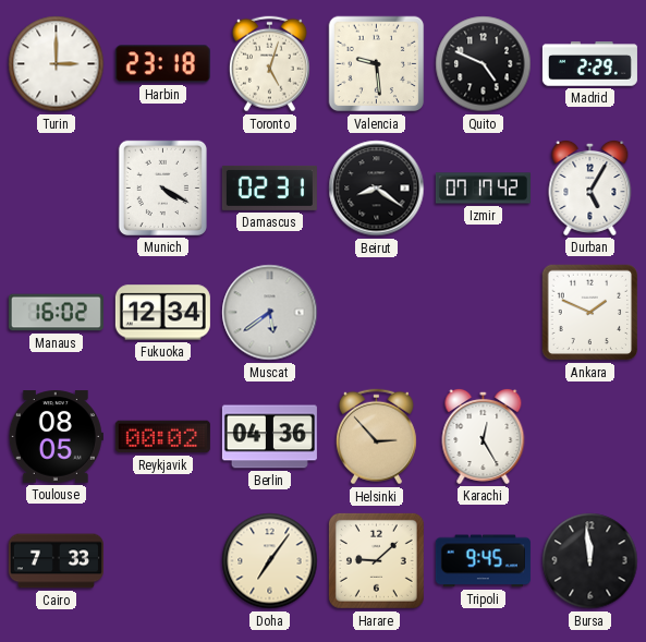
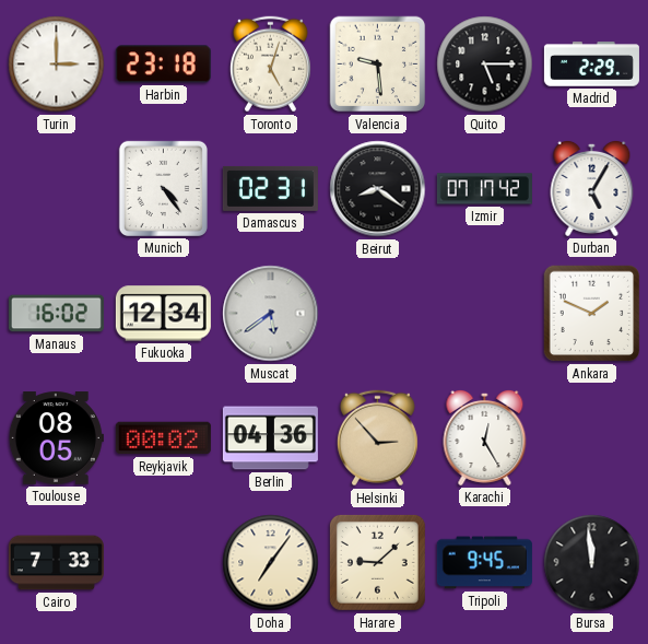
Quito: 4:49 -> 5:15 (485, 65)
Munich: 4:20 -> 4:24 (163, 188)
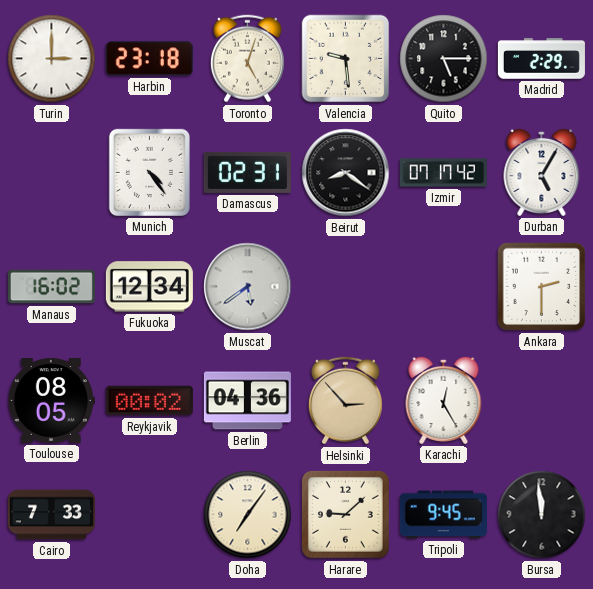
Ankara: 1:49 -> 2:30 (542, 287)
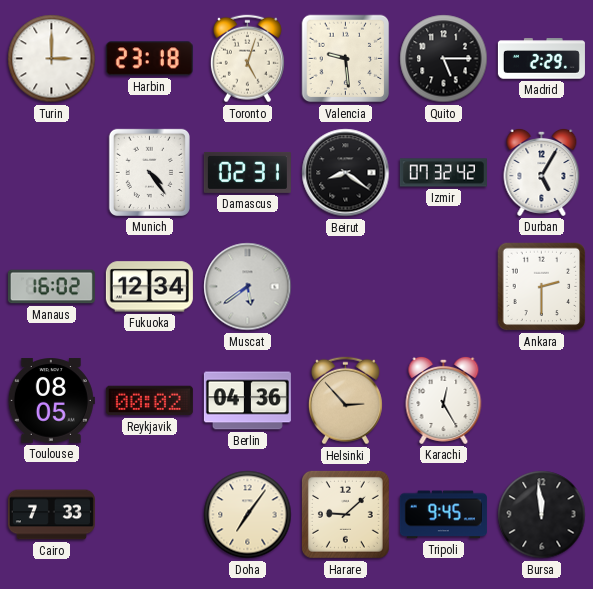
Izmir: 07:17 -> 07:32 (443, 173)
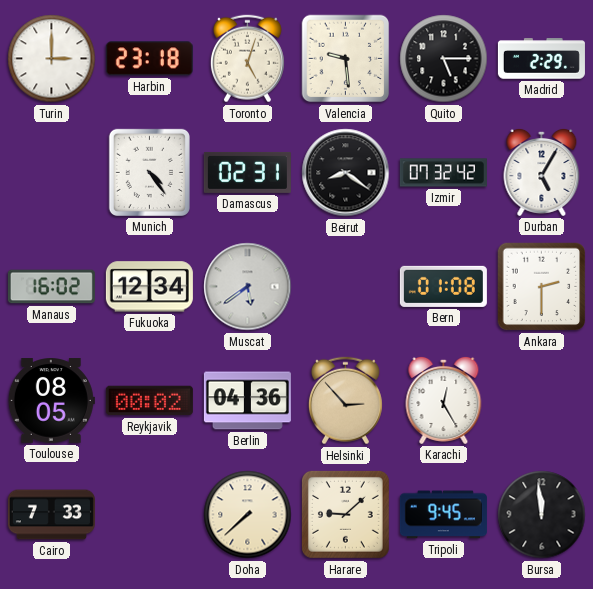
Bern: none -> 01:08 (443, 286)
Doha: 7:06 -> 7:38 (248, 515)
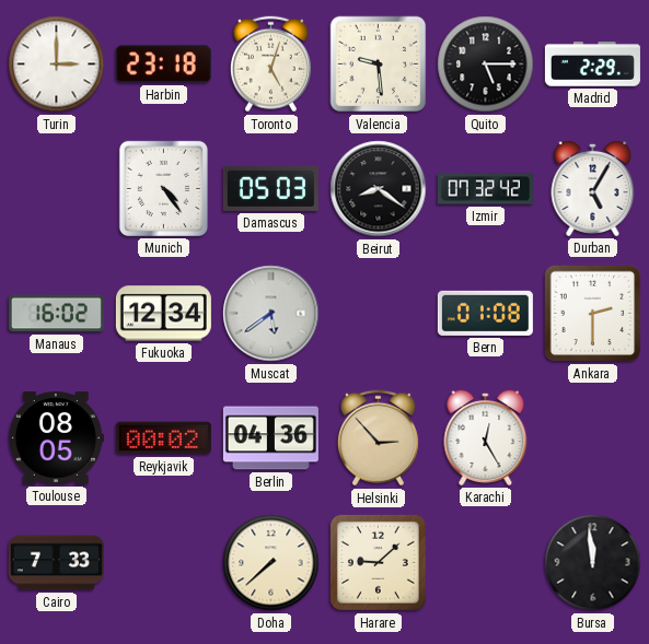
Damascus: 02:31 -> 05:03 (270, 188)
Tripoli: 9:45 -> none (443, 515)
